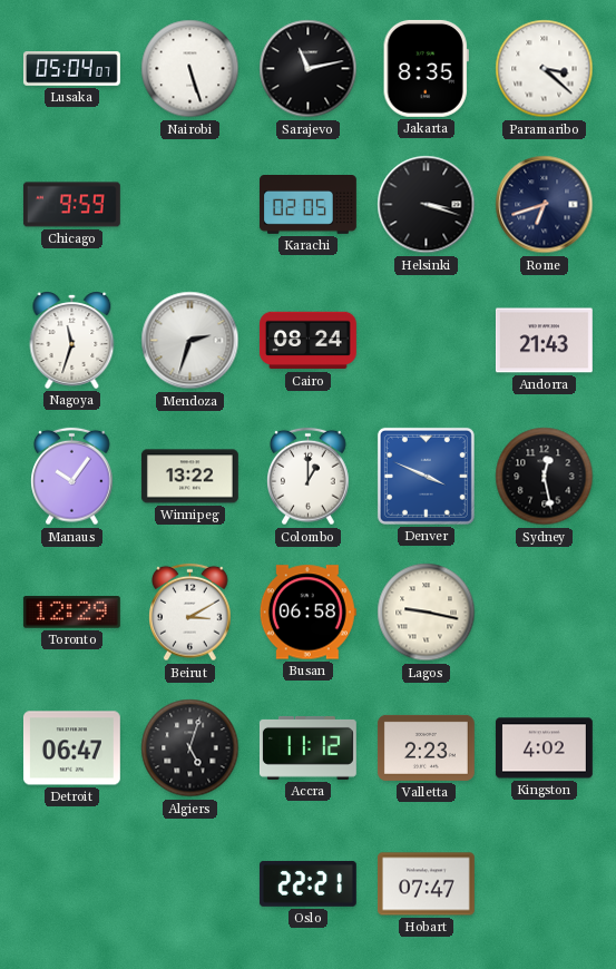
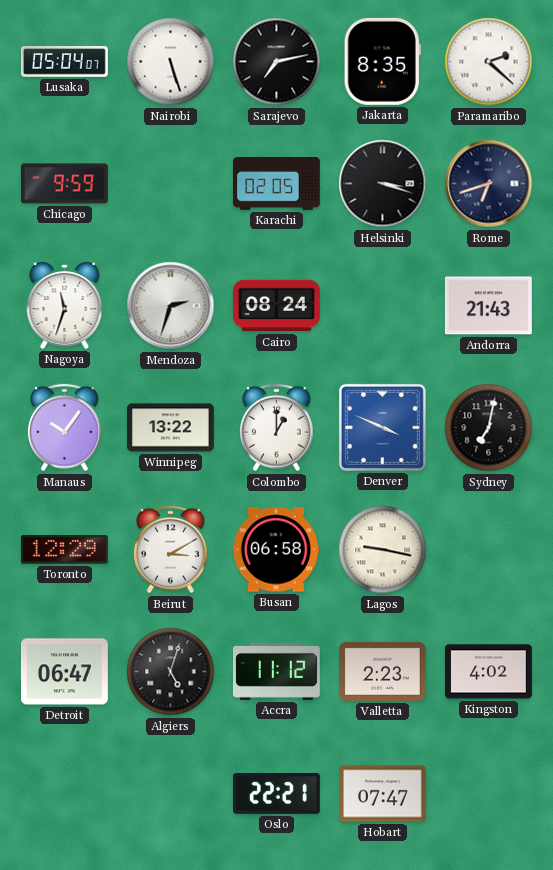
Sarajevo: 11:13 -> 7:13 (277, 62)
Paramaribo: 3:22 -> 2:22 (489, 62)
Sydney: 12:28 -> 7:02 (489, 428)
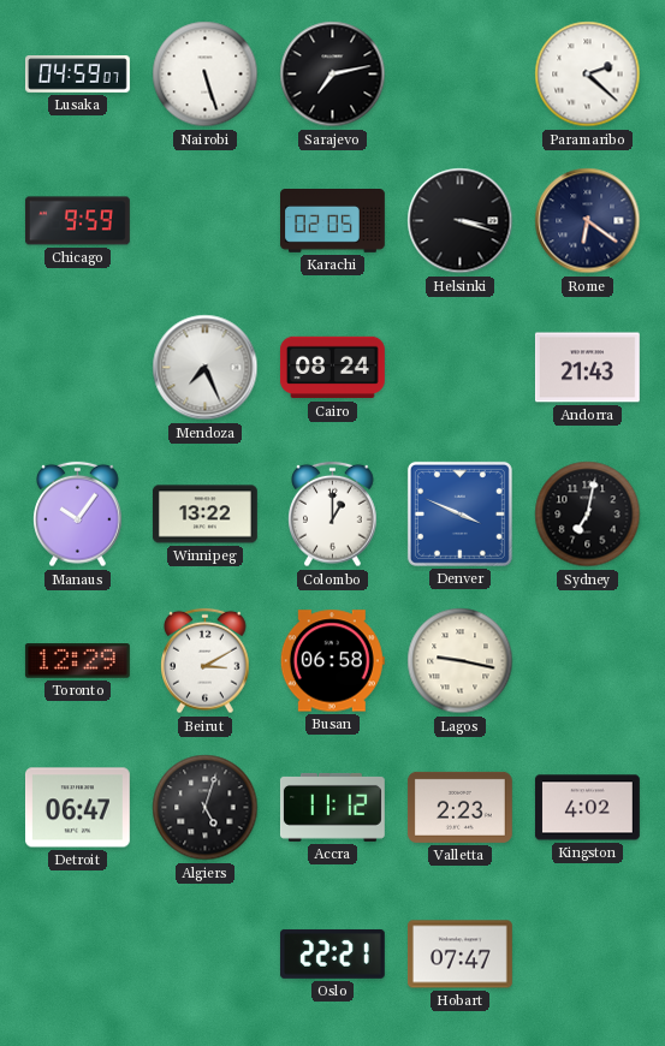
Lusaka: 05:04 -> 04:59 (77, 75)
Jakarta: 8:35 -> none (382, 61)
Rome: 6:42 -> 6:21 (588, 221)
Nagoya: 11:33 -> none (65, 305)
Mendoza: 2:33 -> 7:26 (206, 368)
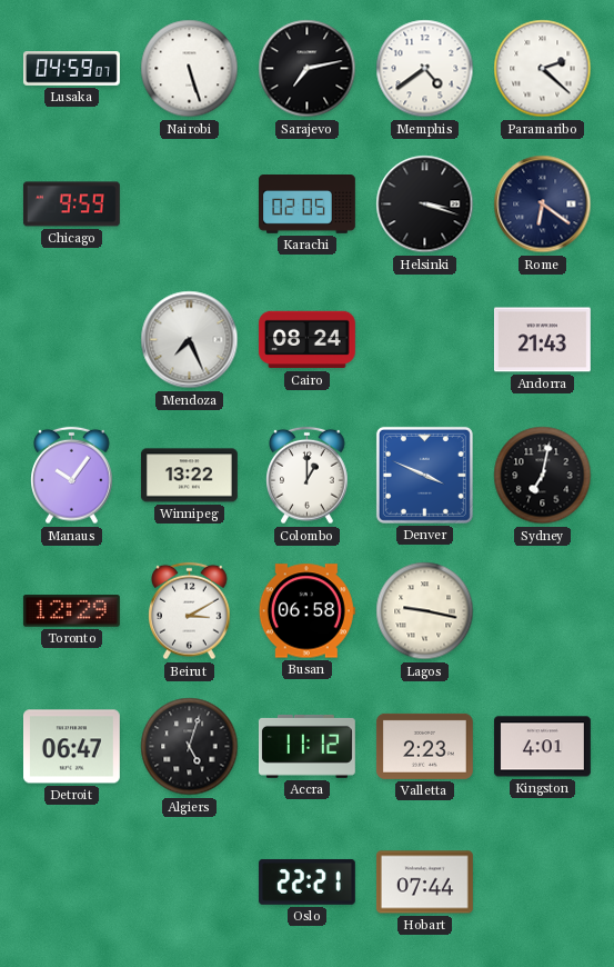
Memphis: none -> 4:39 (425, 69)
Kingston: 4:02 -> 4:01 (542, 747)
Hobart: 07:47 -> 07:44 (424, 883)
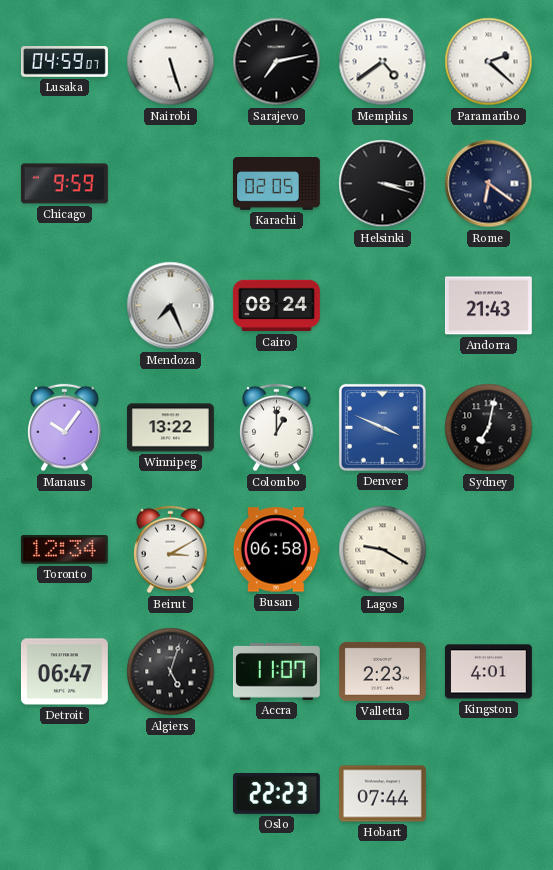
Toronto: 12:29 -> 12:34 (64, 550)
Lagos: 9:17 -> 9:20 (383, 550)
Accra: 11:12 -> 11:07 (276, 671)
Oslo: 22:21 -> 22:23 (276, 794)
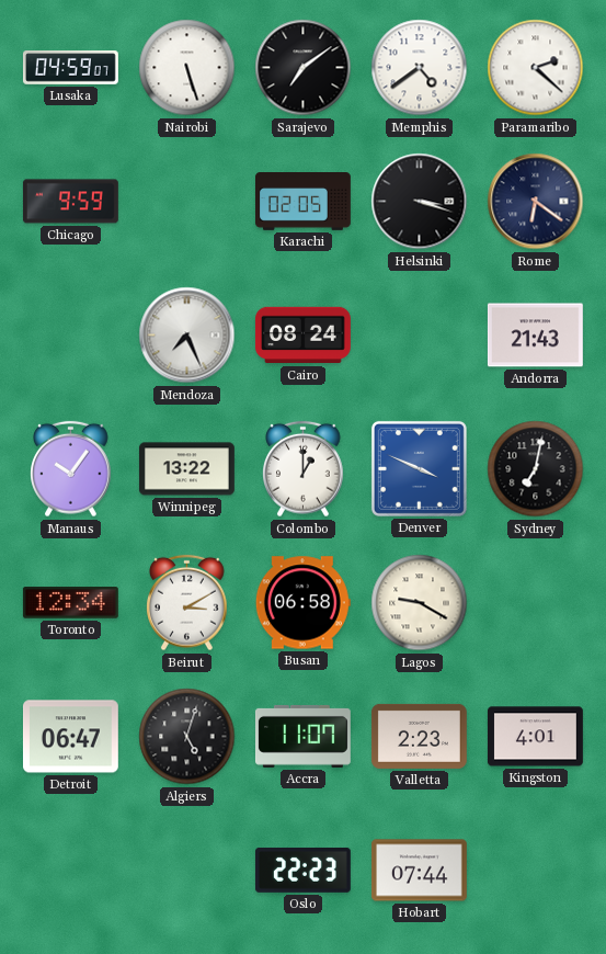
Sarajevo: 7:13 -> 7:09 (304, 68)
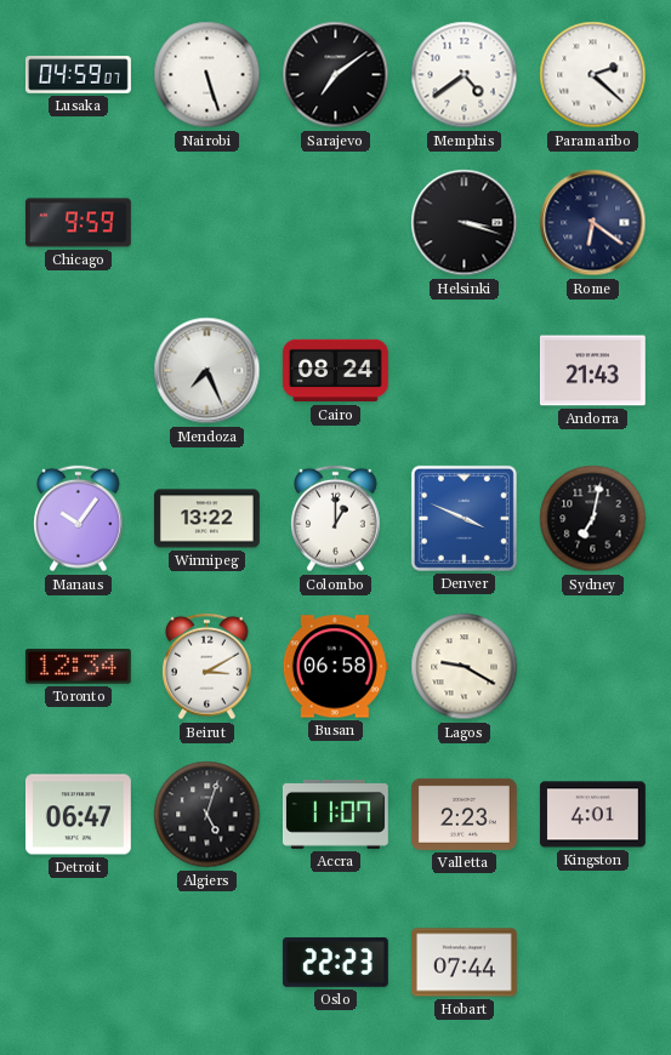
Karachi: 02:05 -> none (304, 202)
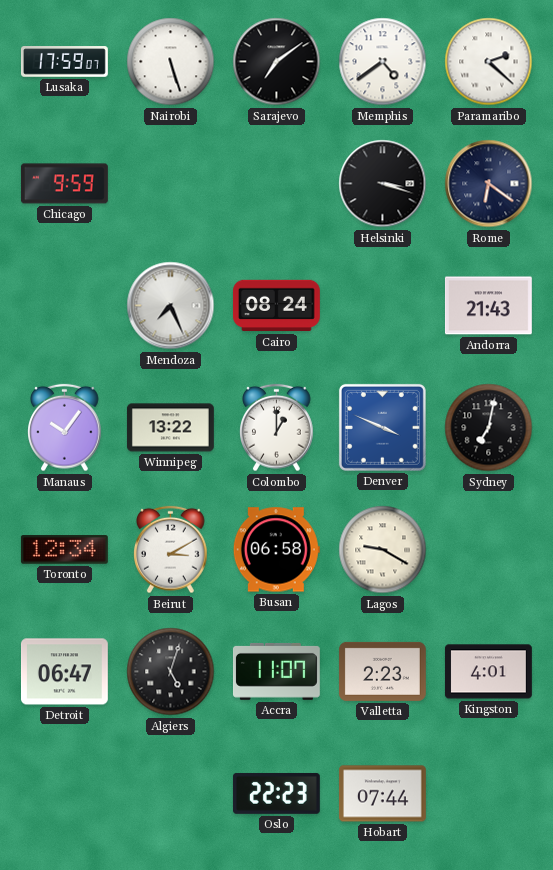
Lusaka: 04:59 -> 17:59 (64, 62)
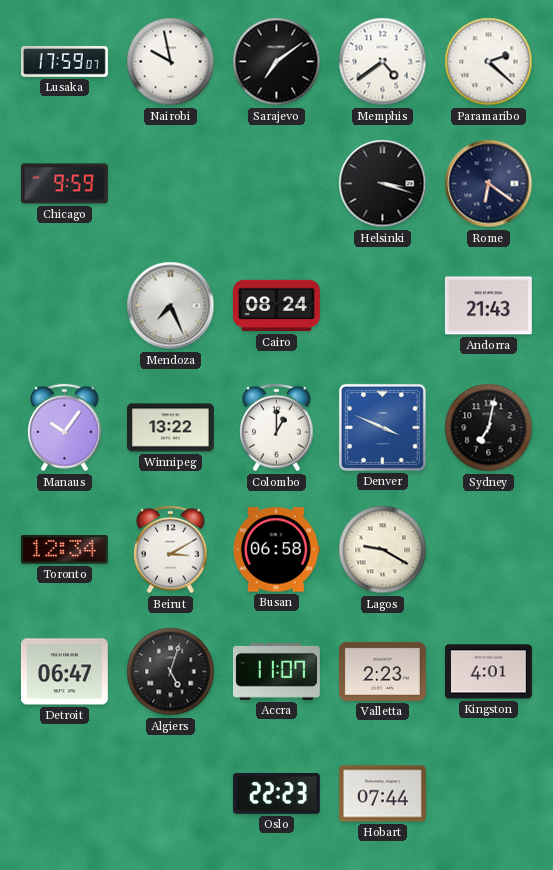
Nairobi: 5:27 -> 9:58 (171, 62)
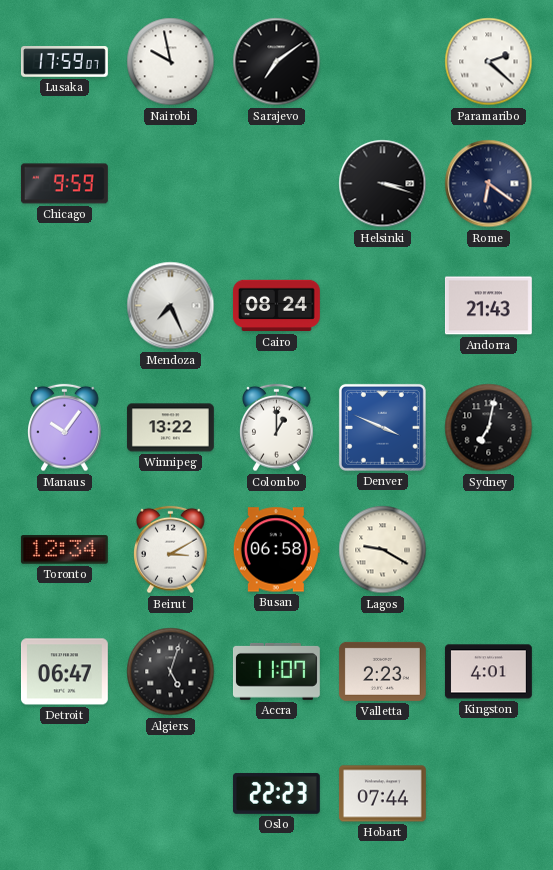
Memphis: 4:39 -> none (383, 62)
